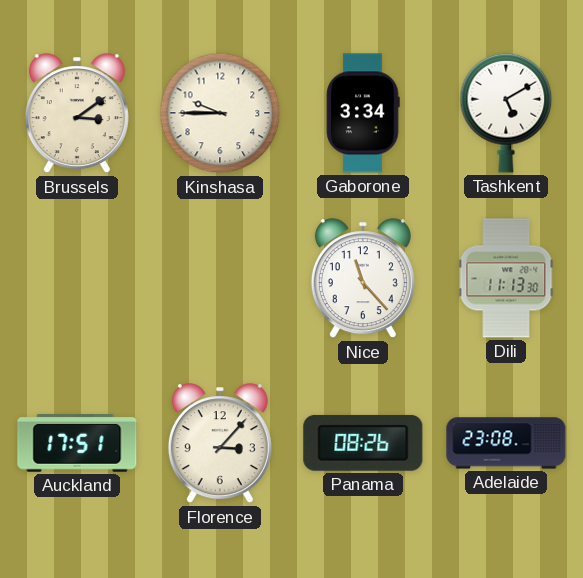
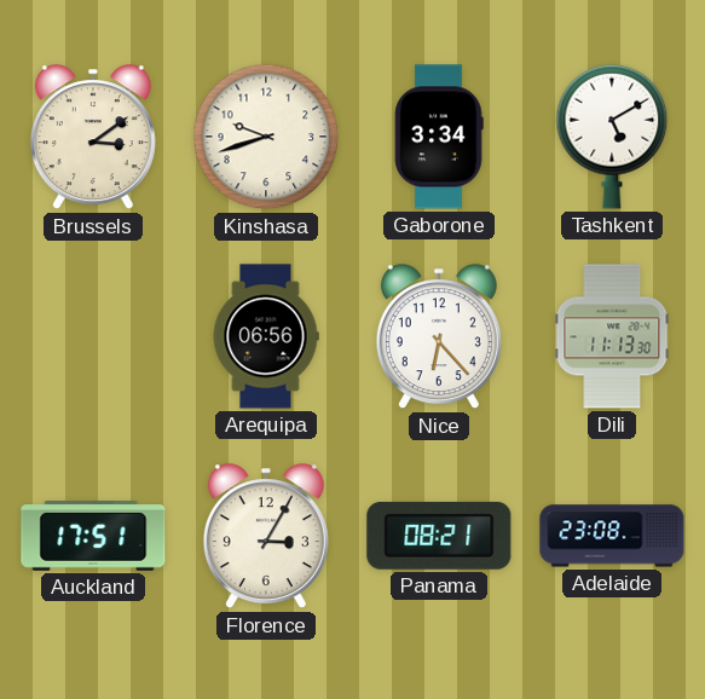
Kinshasa: 9:45 -> 9:42 (266, 137)
Arequipa: none -> 06:56 (266, 336)
Nice: 11:23 -> 6:23 (439, 337)
Florence: 3:07 -> 3:05 (266, 537)
Panama: 08:26 -> 08:21 (439, 536)
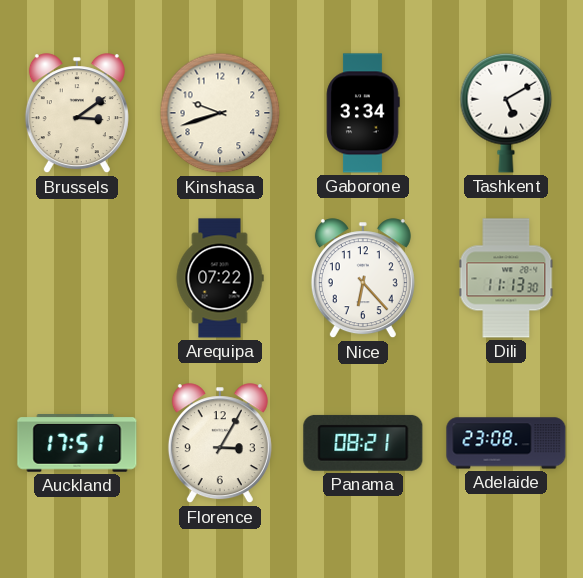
Arequipa: 06:56 -> 07:22 (220, 278)
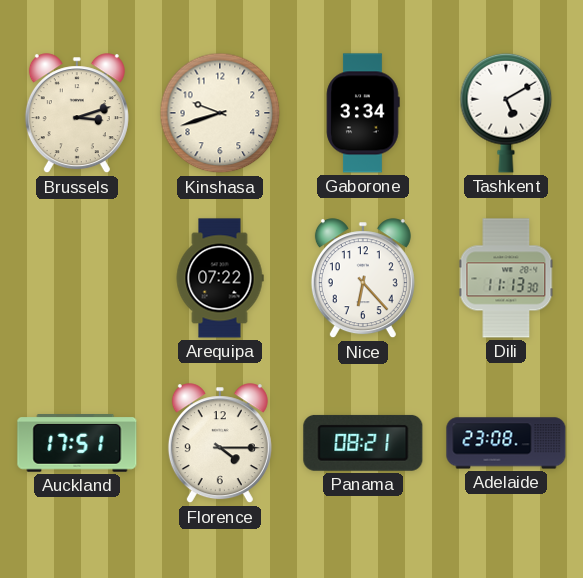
Brussels: 3:09 -> 3:12 (77, 114)
Florence: 3:05 -> 4:15 (220, 444)
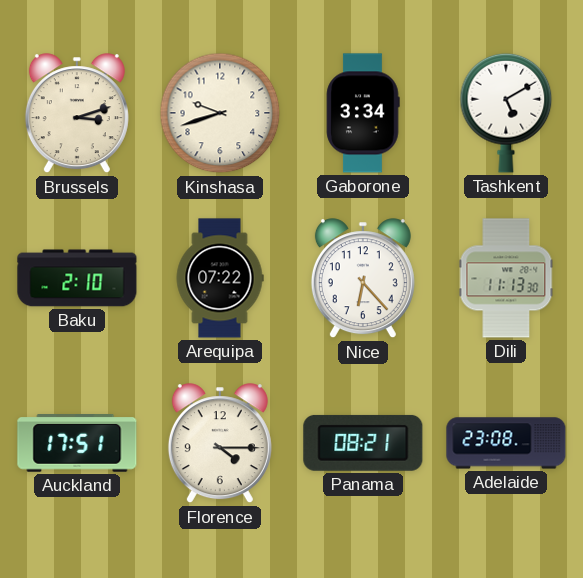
Baku: none -> 2:10 (77, 278)
